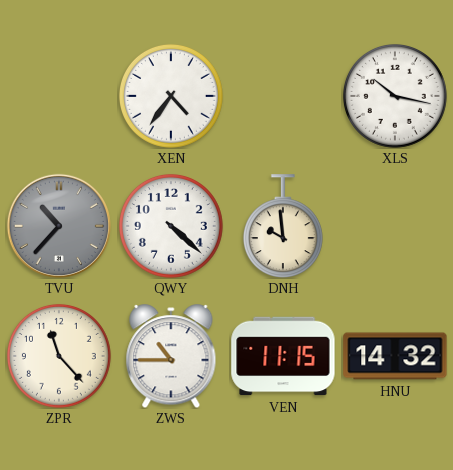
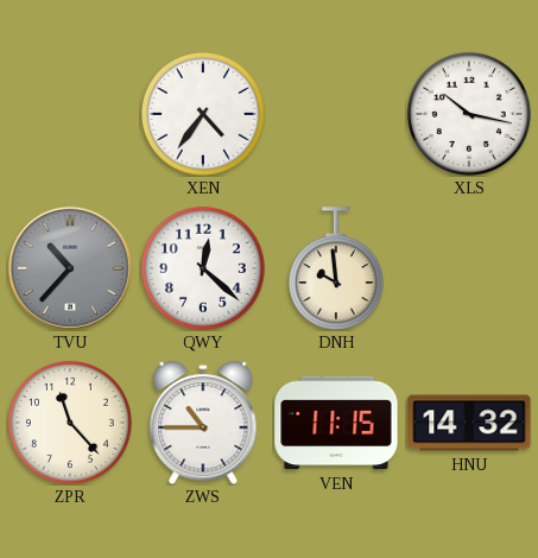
QWY: 4:22 -> 12:22 (203, 268)
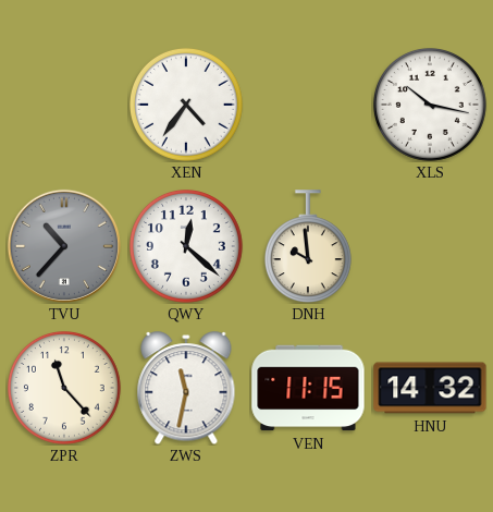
ZWS: 10:45 -> 11:32 (186, 388)
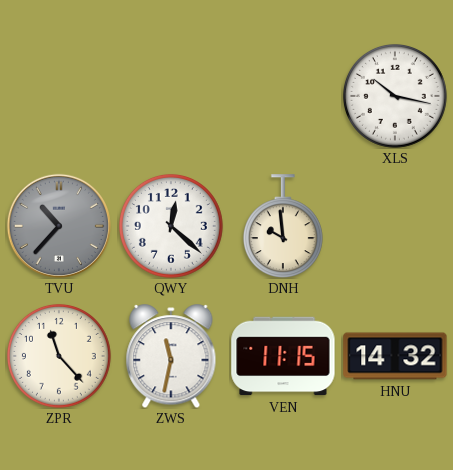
XEN: 4:36 -> none (186, 105)
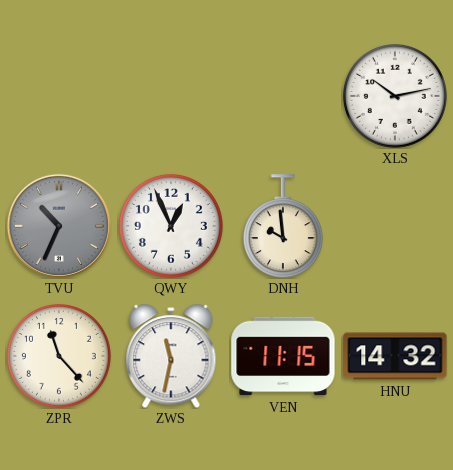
XLS: 10:17 -> 10:13 (395, 96)
TVU: 10:37 -> 10:34 (59, 226)
QWY: 12:22 -> 12:56 (171, 226)
